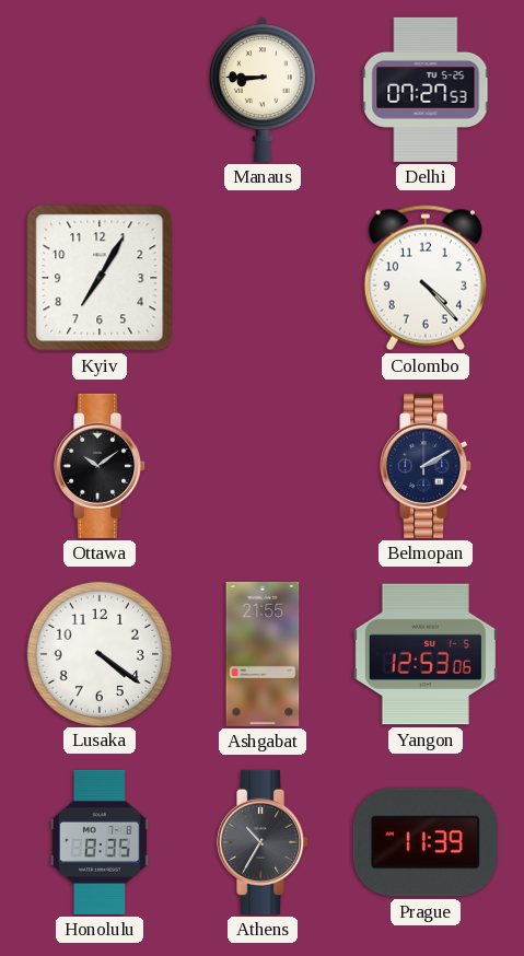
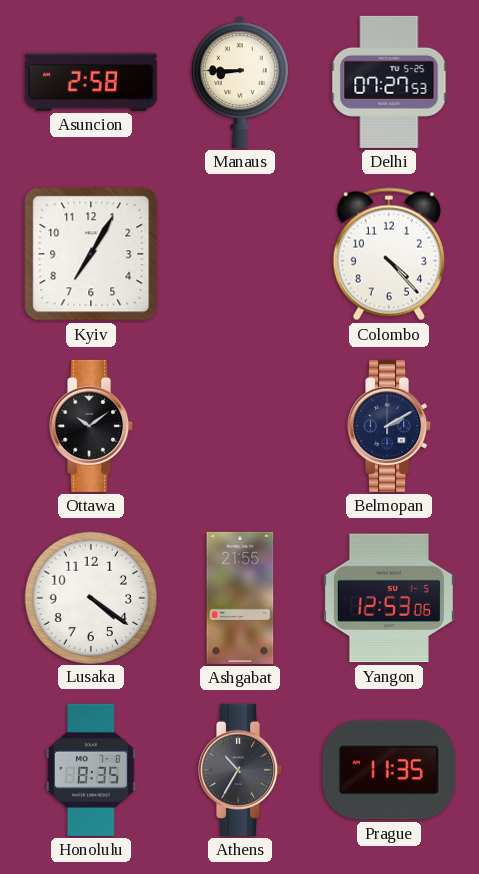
Asuncion: none -> 2:58 (91, 82)
Prague: 11:39 -> 11:35 (389, 770)
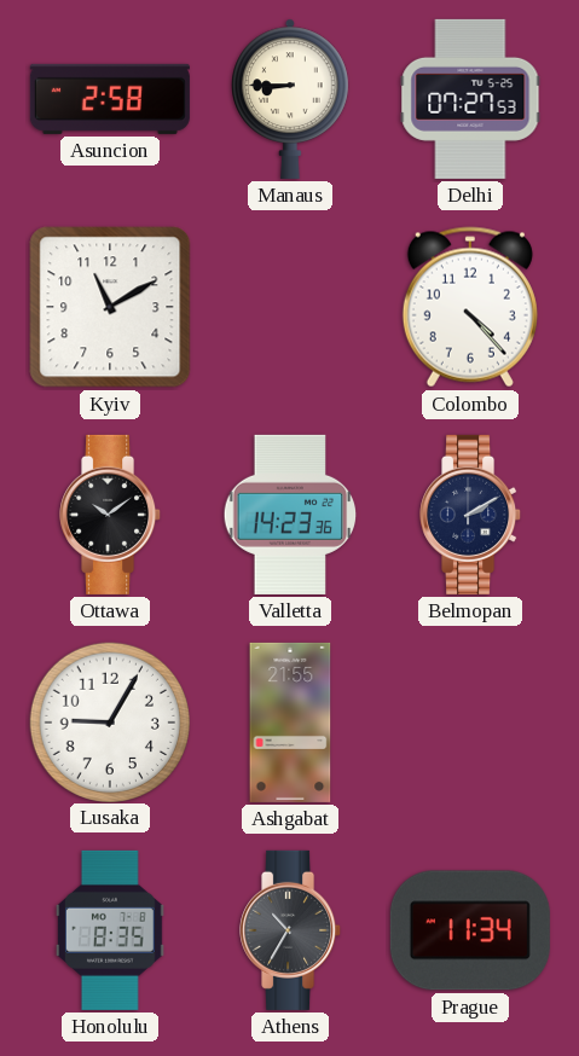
Kyiv: 7:05 -> 11:10 (110, 307)
Valletta: none -> 14:23 (290, 515)
Lusaka: 4:21 -> 9:05 (109, 721)
Yangon: 12:53 -> none (389, 598)
Prague: 11:35 -> 11:34 (470, 930)
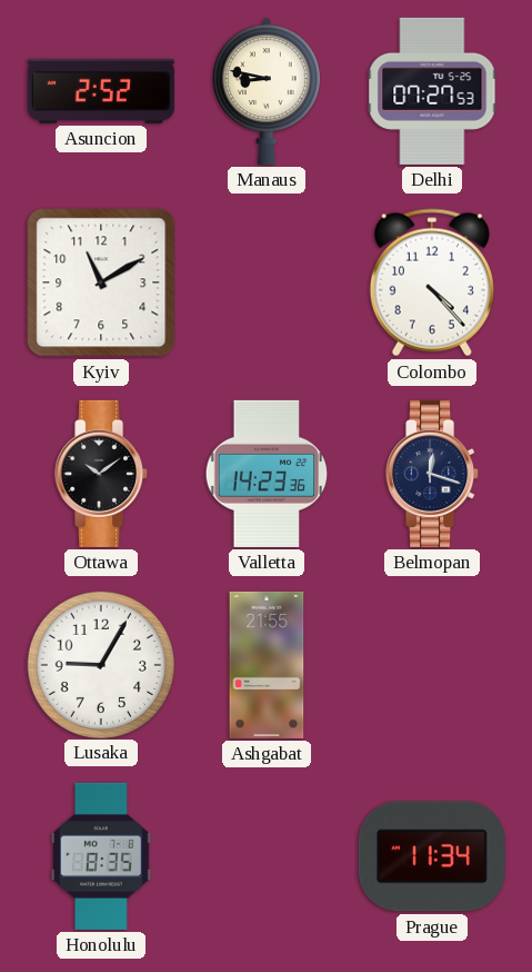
Asuncion: 2:58 -> 2:52 (101, 91)
Manaus: 8:45 -> 8:47 (268, 91)
Belmopan: 2:10 -> 12:18 (433, 474)
Athens: 10:35 -> none (291, 930)
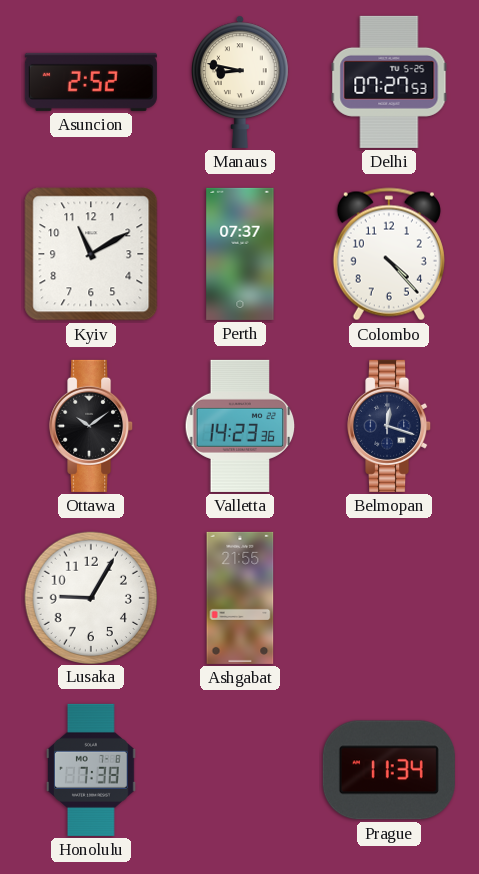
Perth: none -> 07:37 (240, 254)
Honolulu: 8:35 -> 7:38 (92, 770)
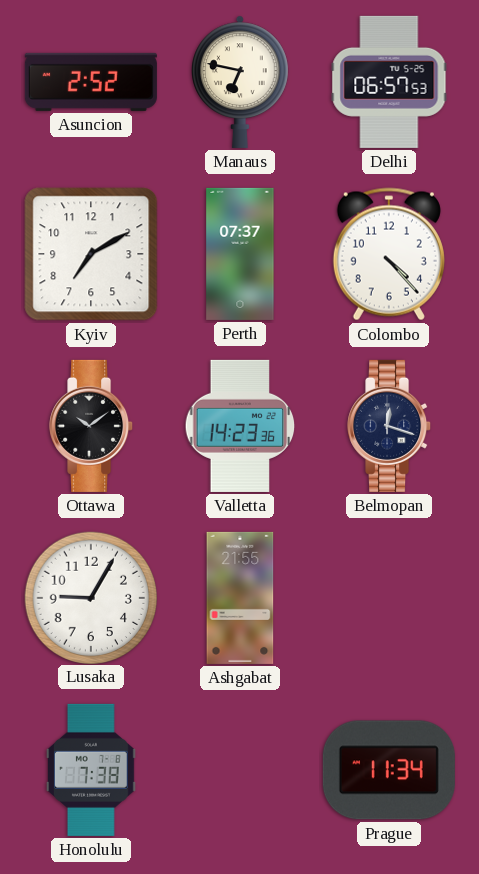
Manaus: 8:47 -> 6:47 (241, 82)
Delhi: 07:27 -> 06:57 (389, 82)
Kyiv: 11:10 -> 7:10 (91, 254)
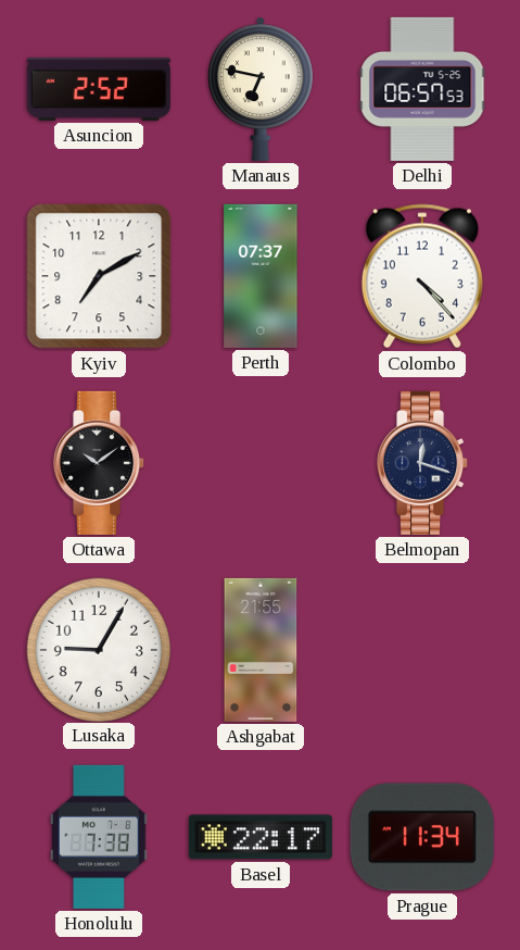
Valletta: 14:23 -> none (240, 426)
Basel: none -> 22:17 (261, 837)
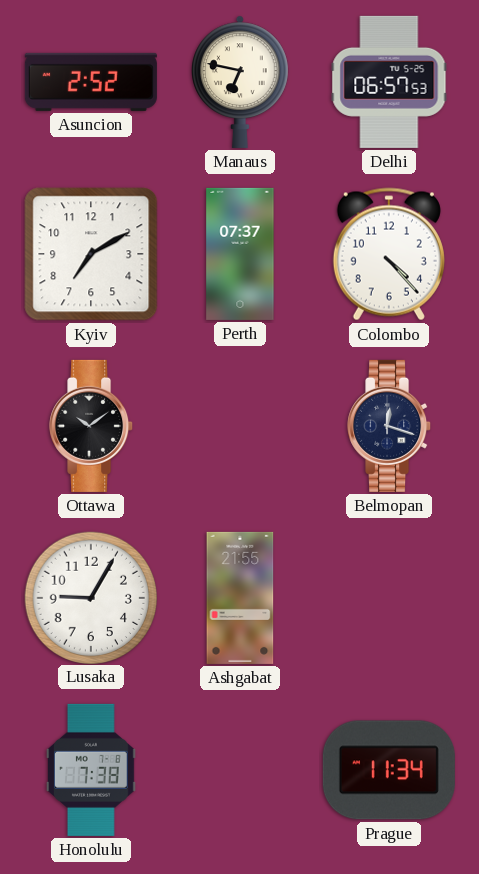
Basel: 22:17 -> none (261, 837)
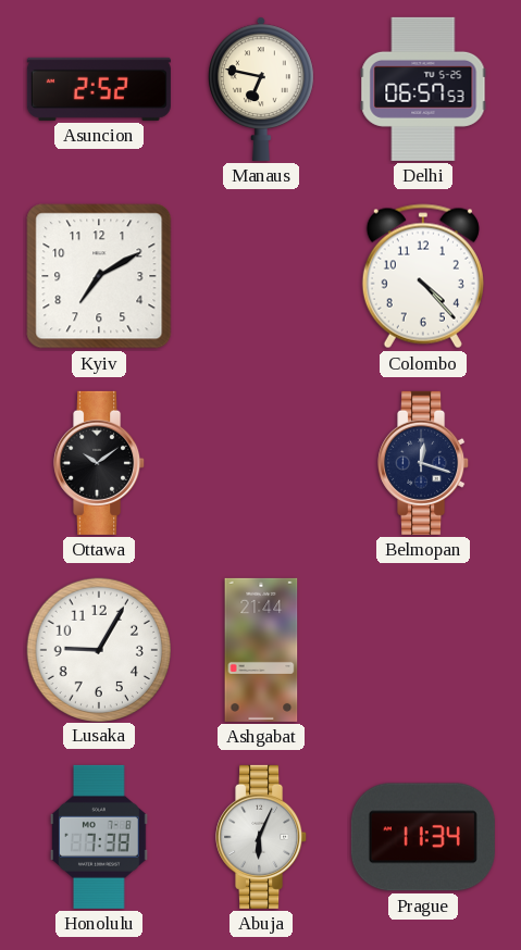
Perth: 07:37 -> none (240, 254)
Ashgabat: 21:55 -> 21:44 (261, 650)
Abuja: none -> 6:04 (262, 837)
